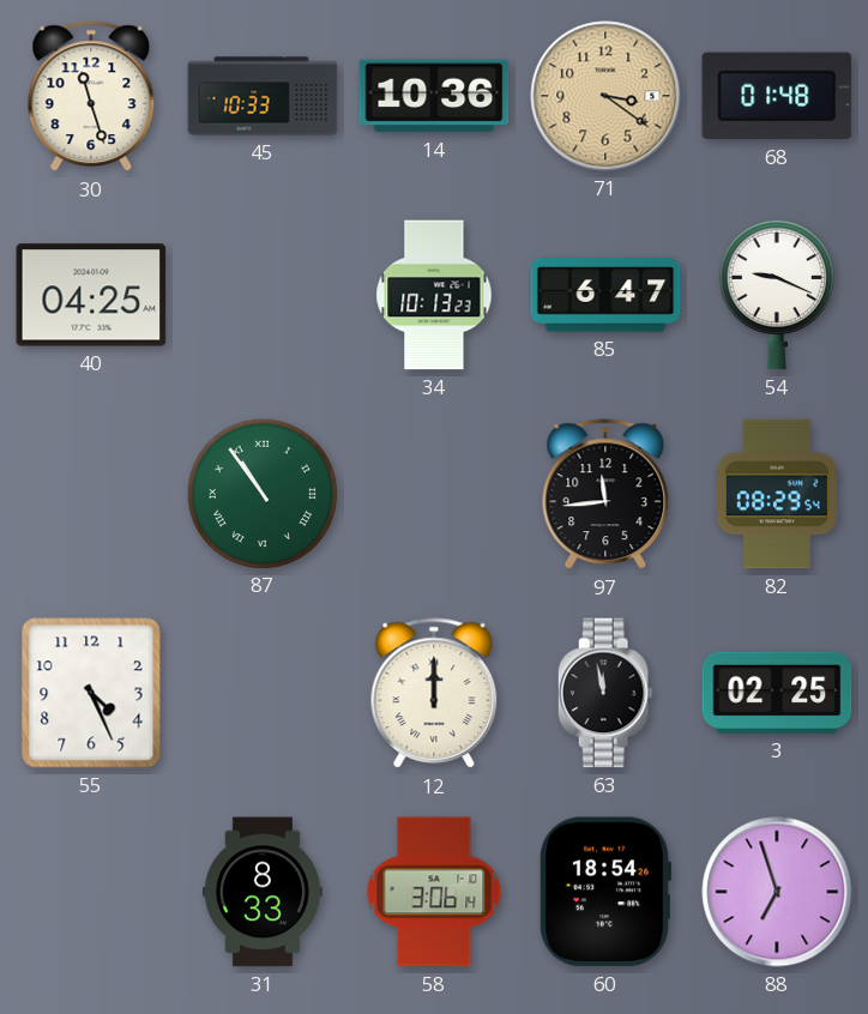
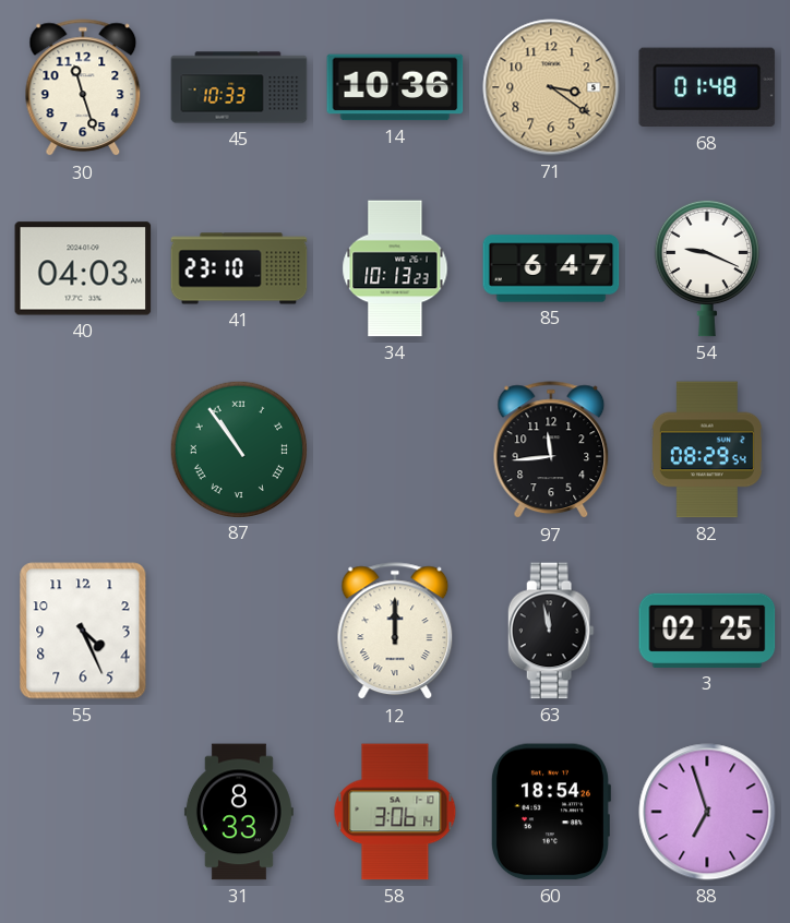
40: 04:25 -> 04:03 (83, 268)
41: none -> 23:10 (239, 268)
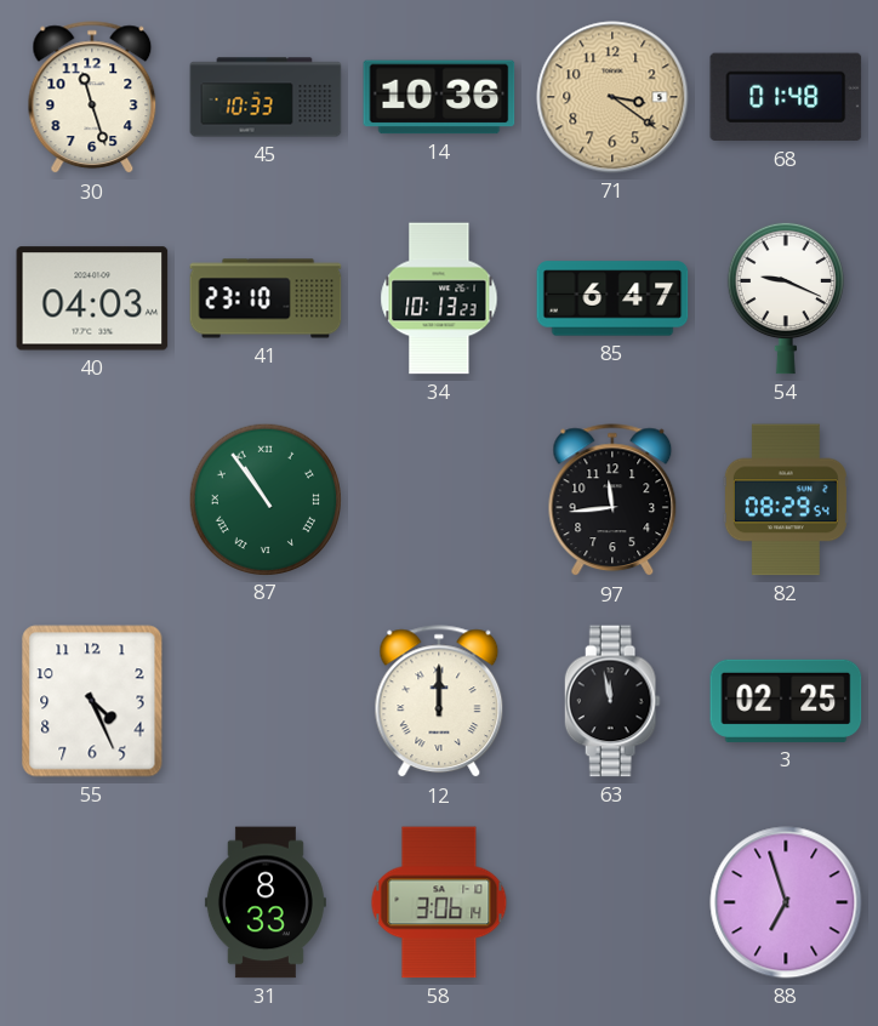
60: 18:54 -> none (550, 812)
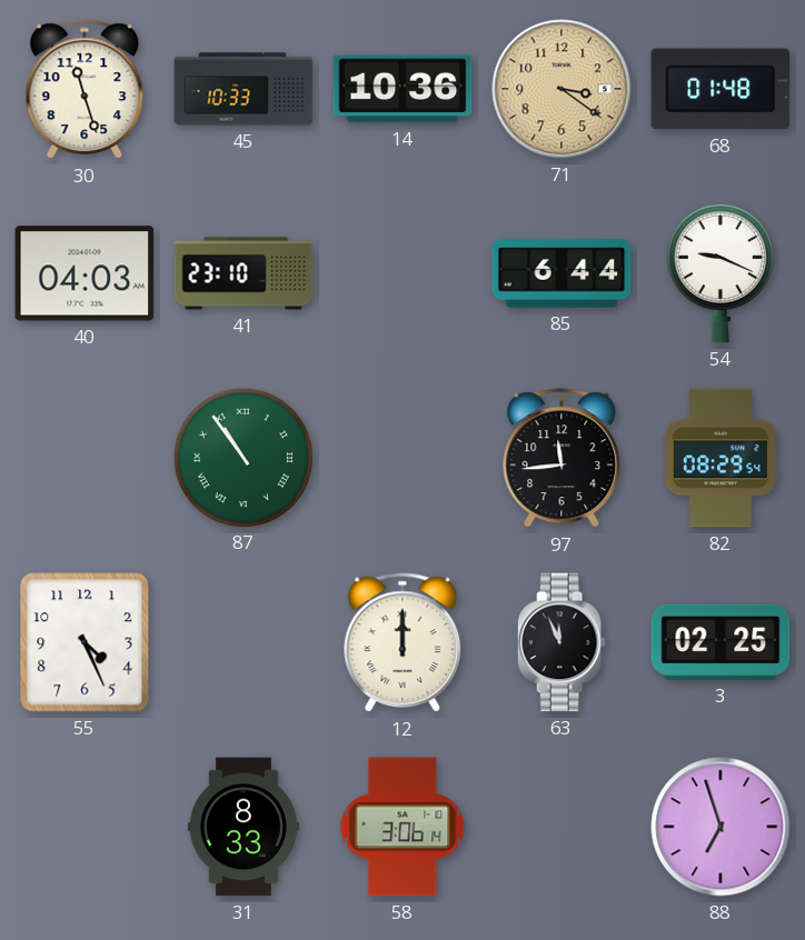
34: 10:13 -> none (439, 298)
85: 6:47 -> 6:44 (561, 273)
63: 11:58 -> 11:56 (561, 642)
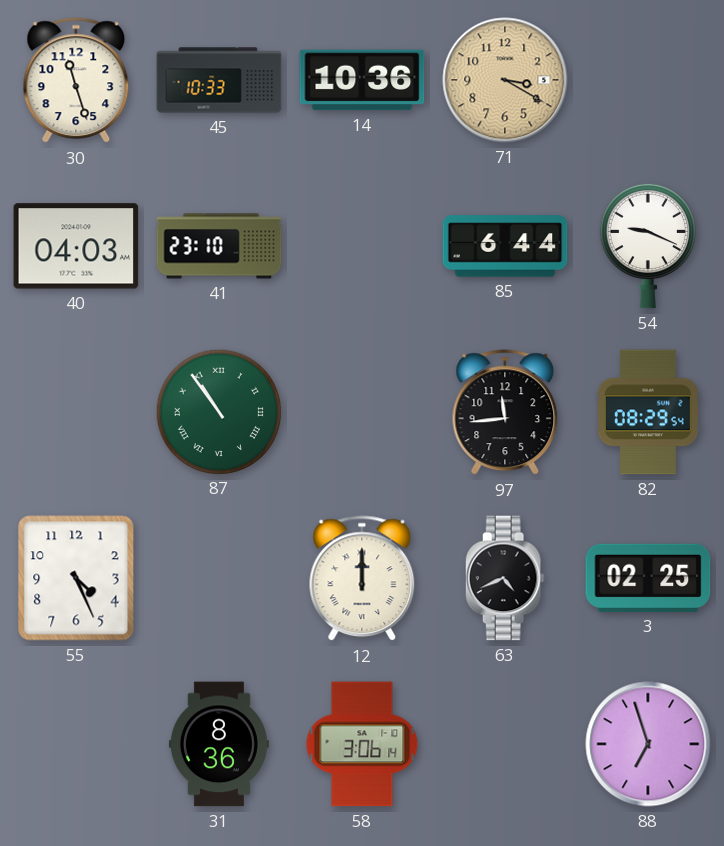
71: 3:21 -> 3:20 (505, 80)
68: 01:48 -> none (720, 89)
63: 11:56 -> 4:41 (505, 578)
31: 8:33 -> 8:36 (219, 744)
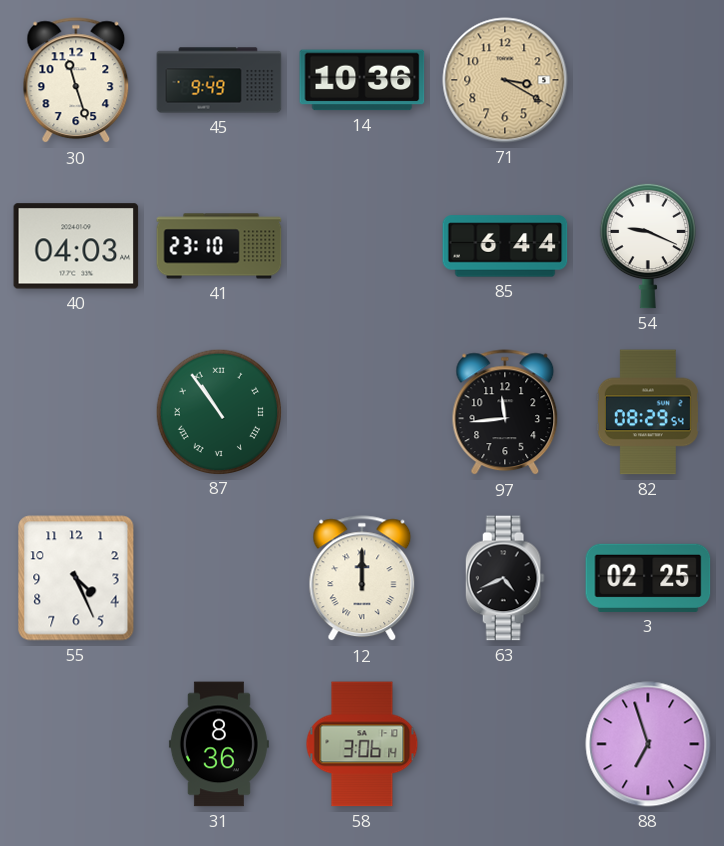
45: 10:33 -> 9:49 (219, 80)
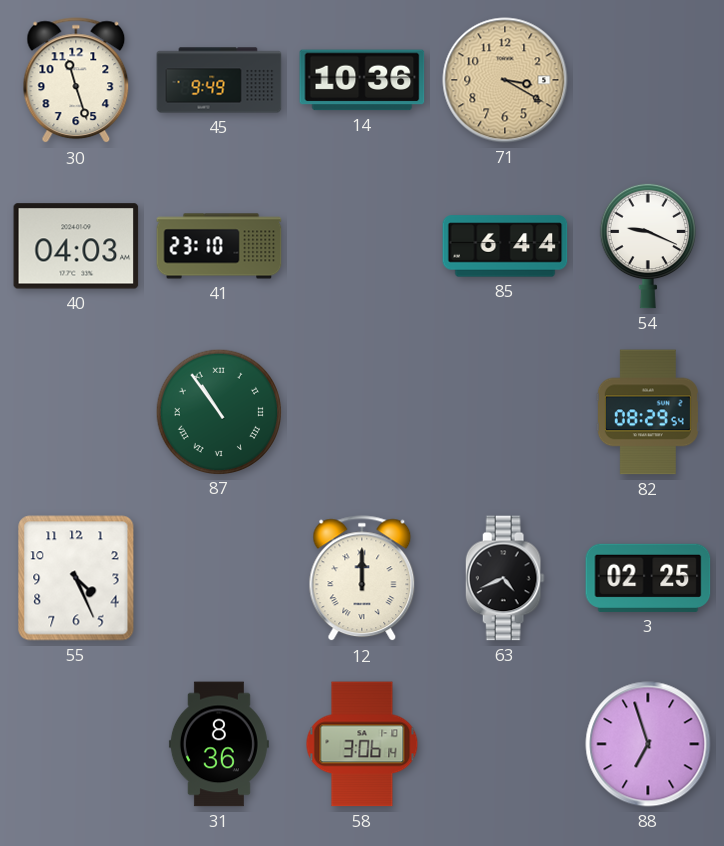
97: 11:44 -> none (505, 413)
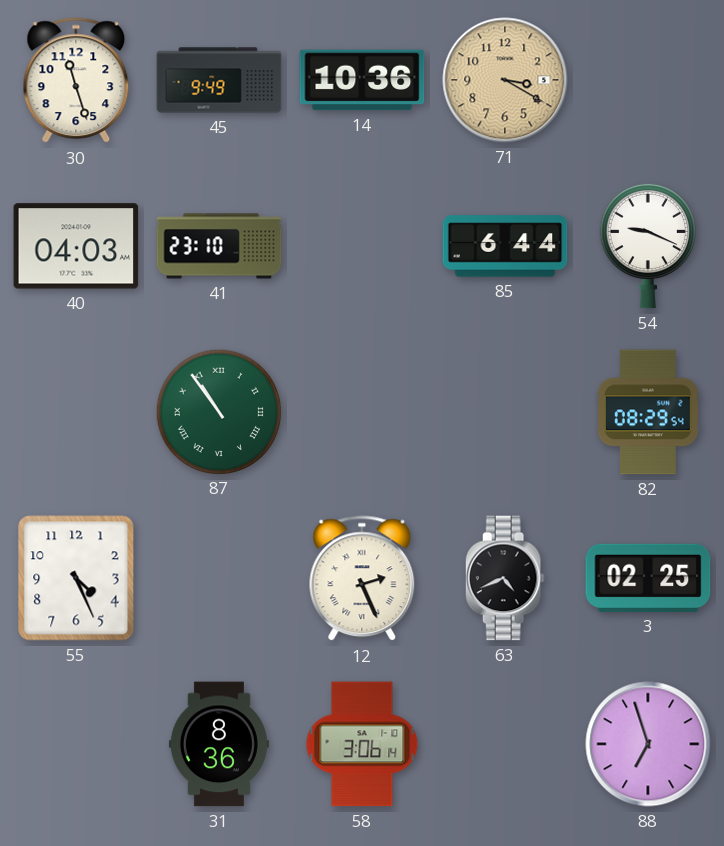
12: 12:00 -> 2:26 (362, 579)
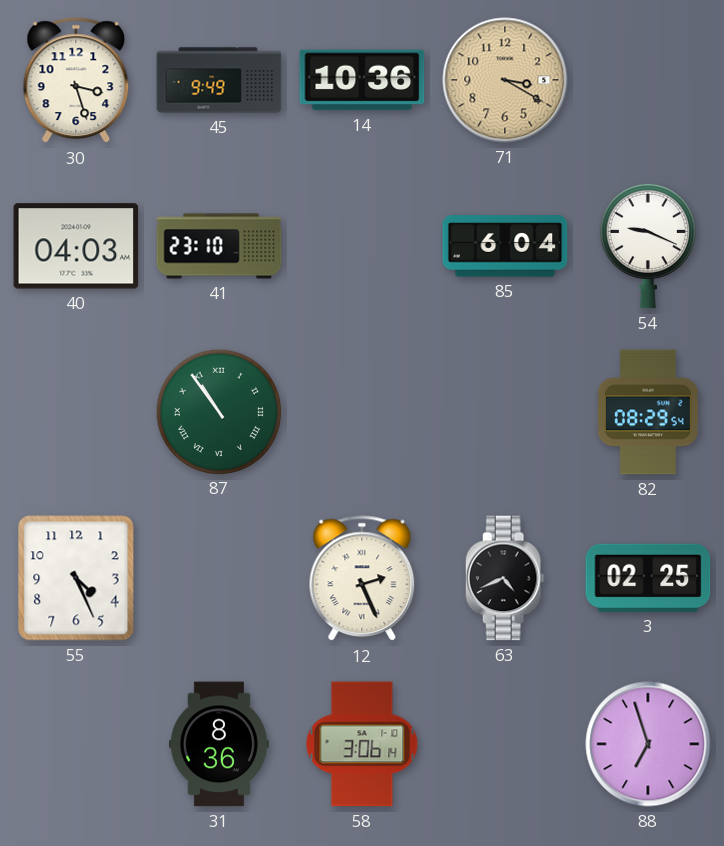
30: 11:27 -> 3:27 (76, 81)
85: 6:44 -> 6:04 (505, 246)
